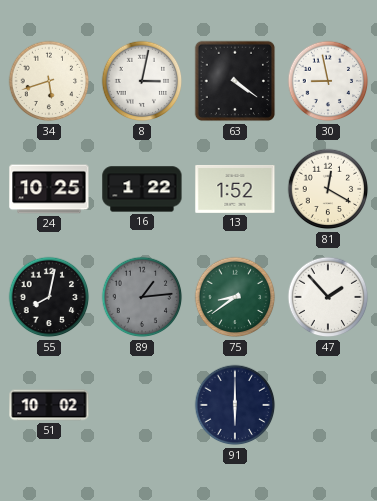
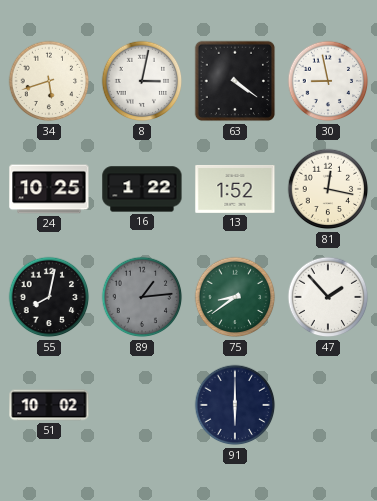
81: 12:20 -> 12:17 (328, 189)
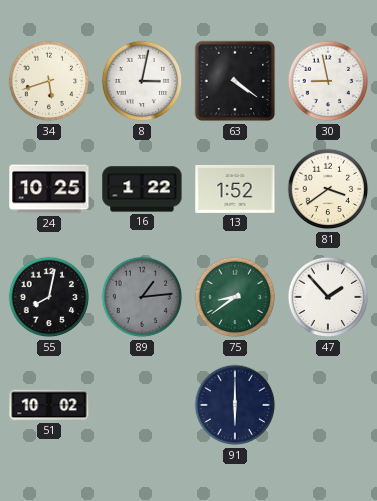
81: 12:17 -> 3:39 (328, 189)
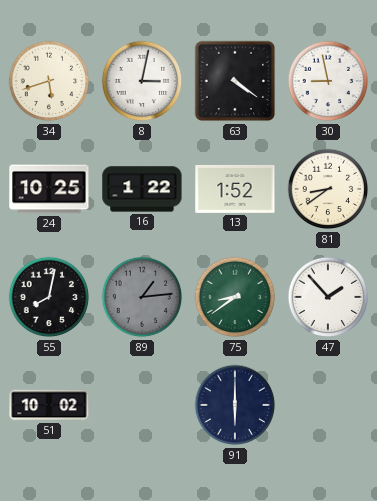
81: 3:39 -> 8:39 (328, 189)
